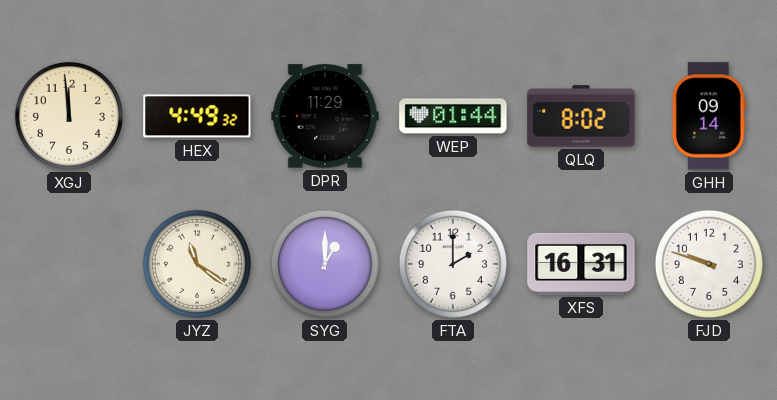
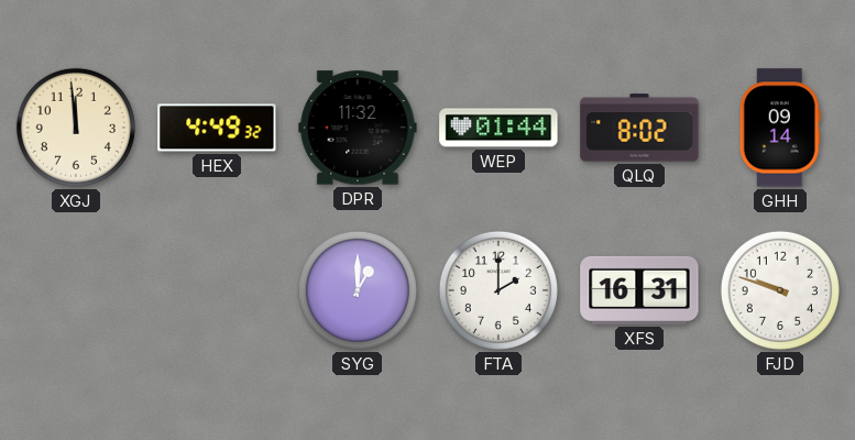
DPR: 11:29 -> 11:32 (358, 128)
JYZ: 11:21 -> none (197, 264)
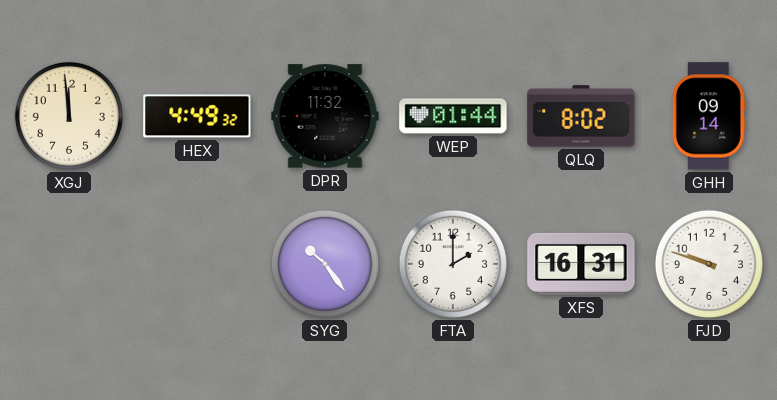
SYG: 1:00 -> 10:24 (325, 264)
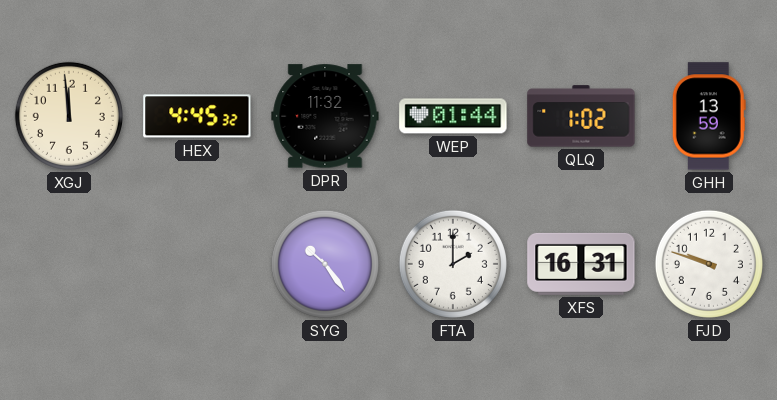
HEX: 4:49 -> 4:45 (197, 116)
QLQ: 8:02 -> 1:02 (581, 116)
GHH: 09:14 -> 13:59 (709, 116)
